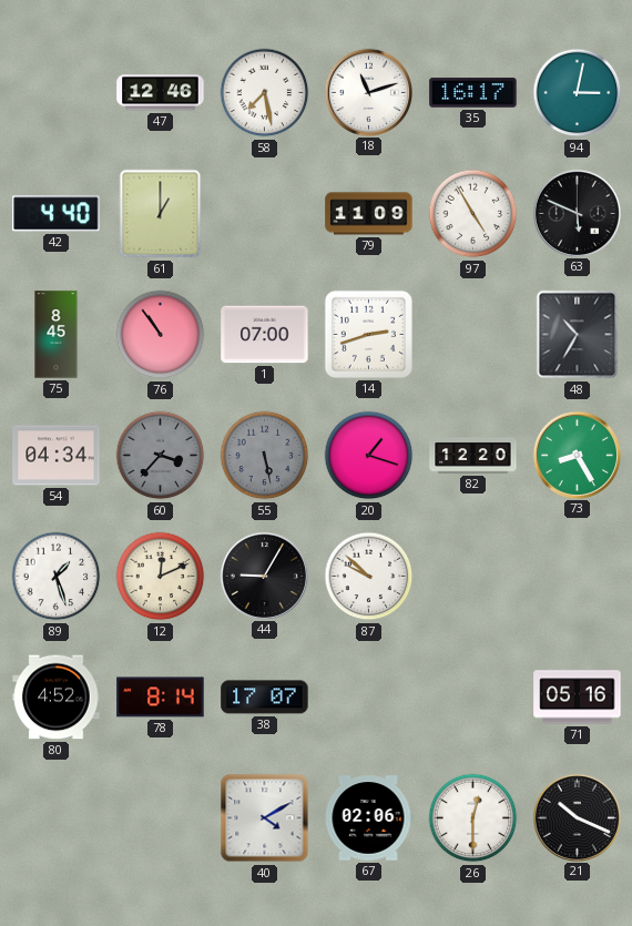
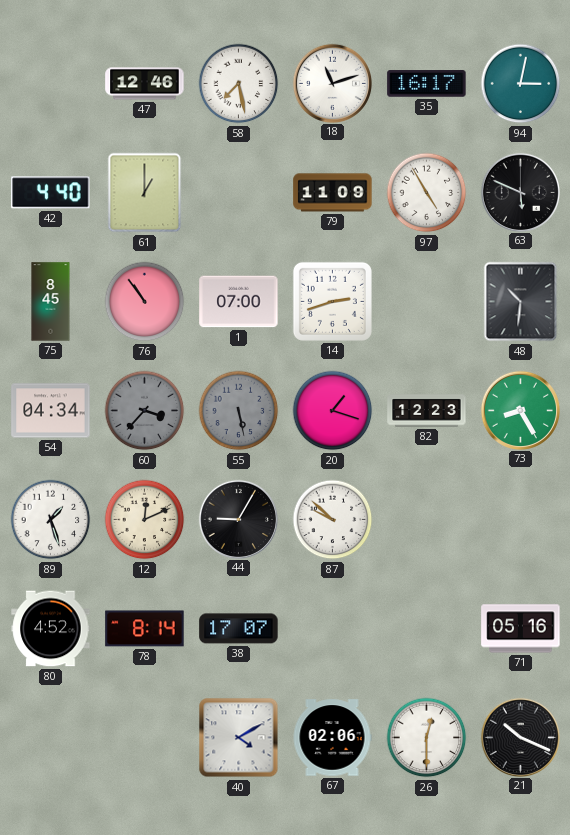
48: 10:35 -> 10:31 (521, 302)
82: 12:20 -> 12:23 (427, 411)
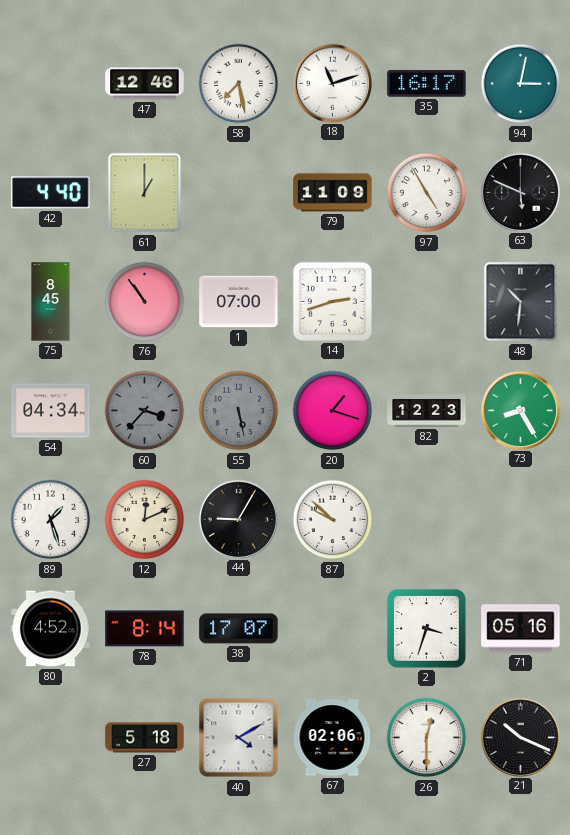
2: none -> 3:33 (427, 629)
27: none -> 5:18 (145, 738)
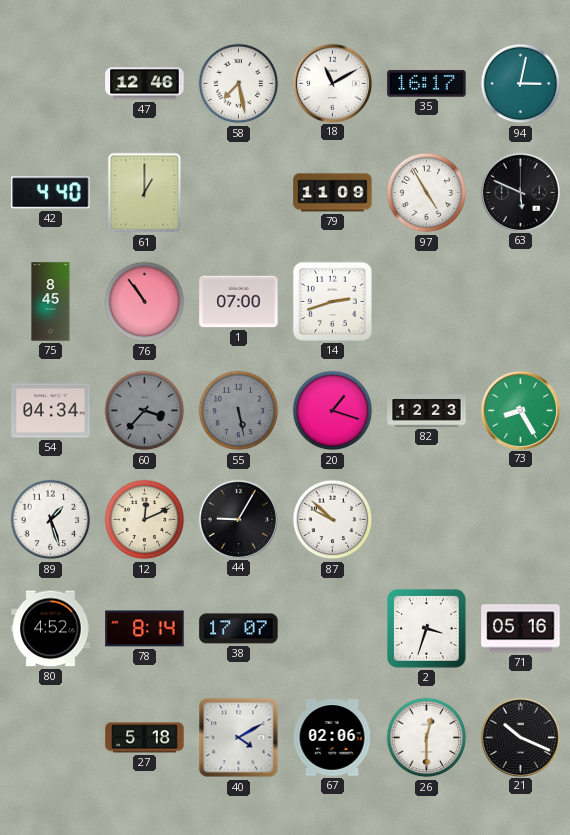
18: 11:12 -> 11:10 (332, 83)
48: 10:31 -> none (521, 302)
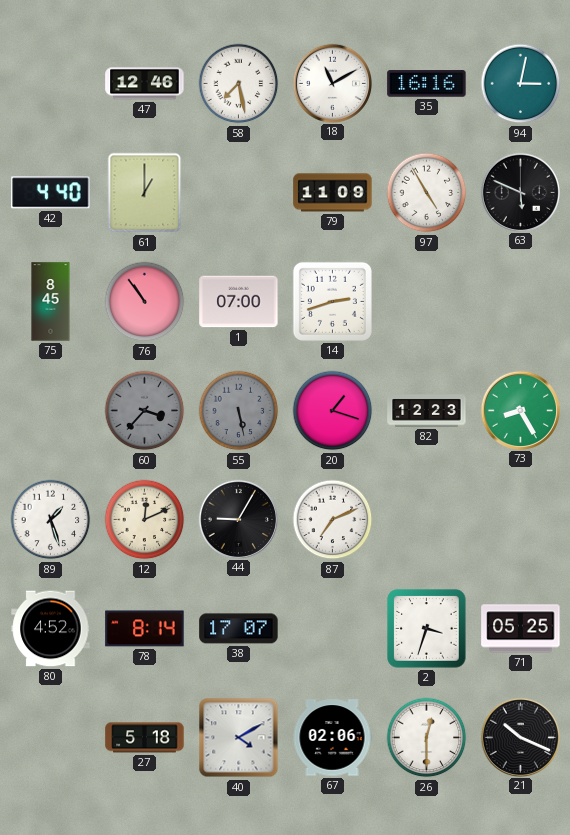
35: 16:17 -> 16:16 (427, 84)
54: 04:34 -> none (51, 411)
87: 9:52 -> 7:11 (333, 520)
71: 05:16 -> 05:25 (521, 629)
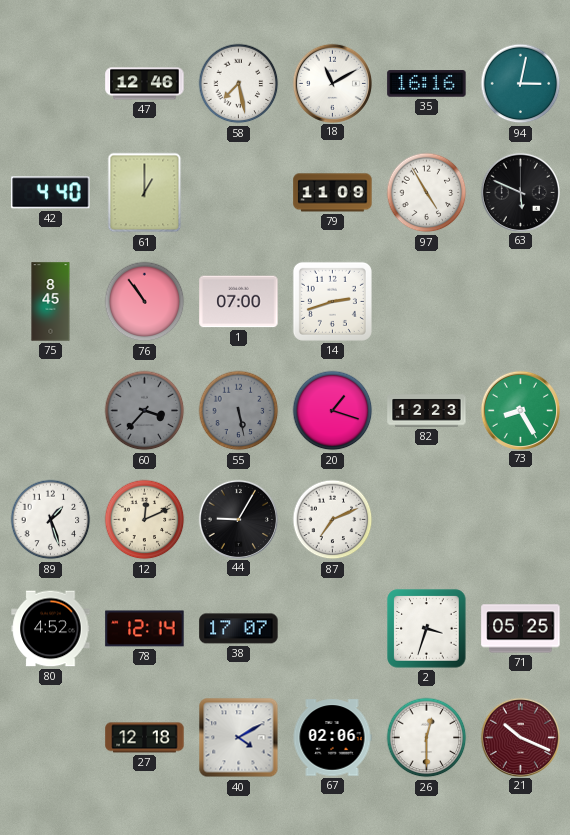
78: 8:14 -> 12:14 (145, 629)
27: 5:18 -> 12:18 (145, 738)
21 dial: black -> burgundy (520, 737)
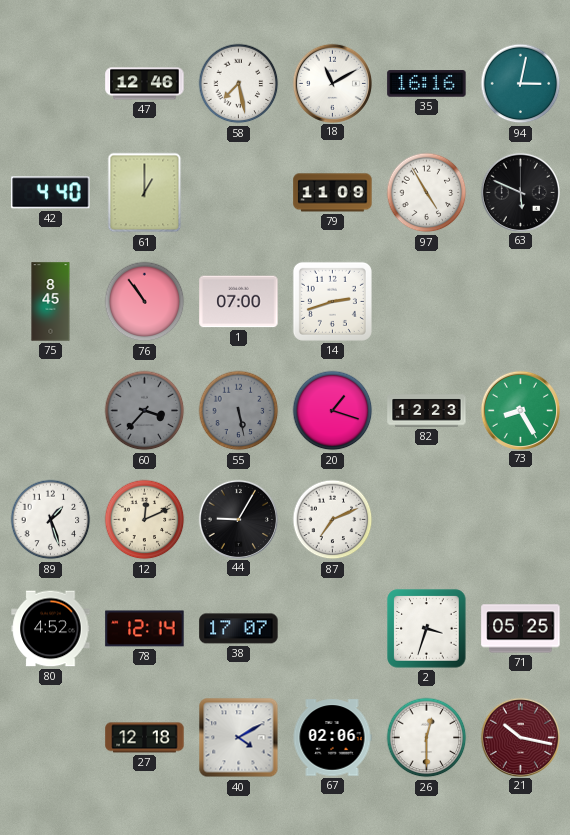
21: 10:19 -> 10:17 (520, 737)
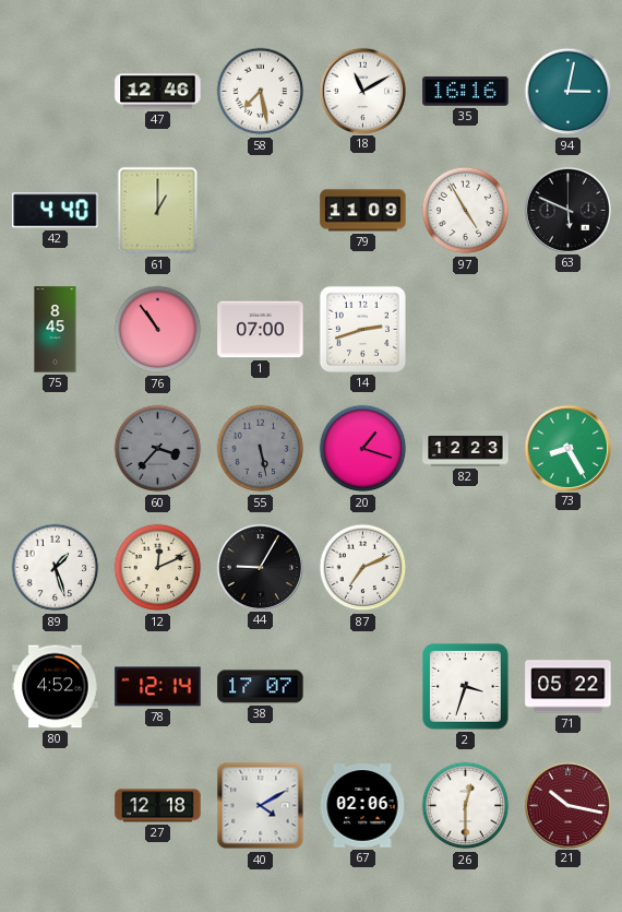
71: 05:25 -> 05:22 (569, 687)
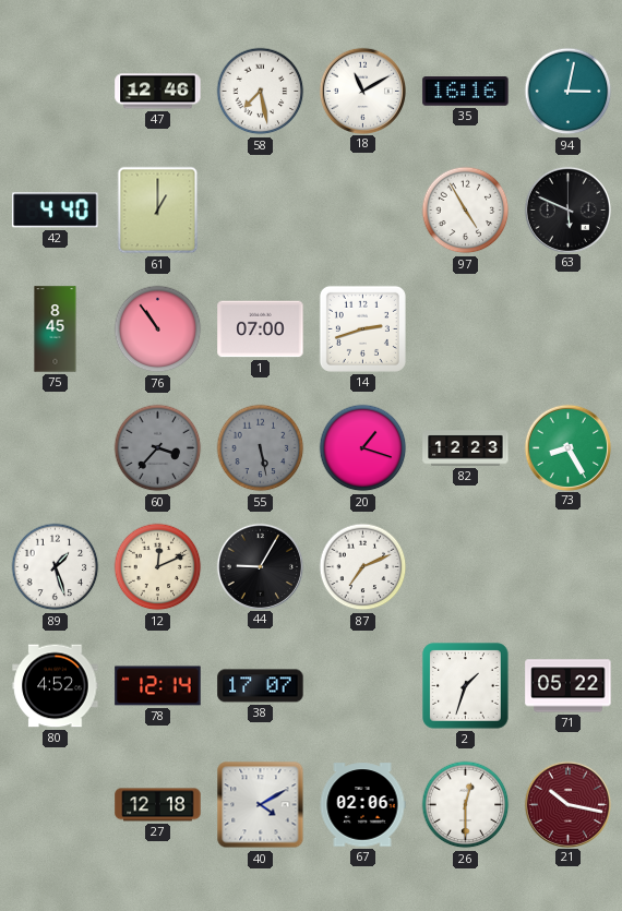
79: 11:09 -> none (363, 211)
2: 3:33 -> 1:33 (466, 686)
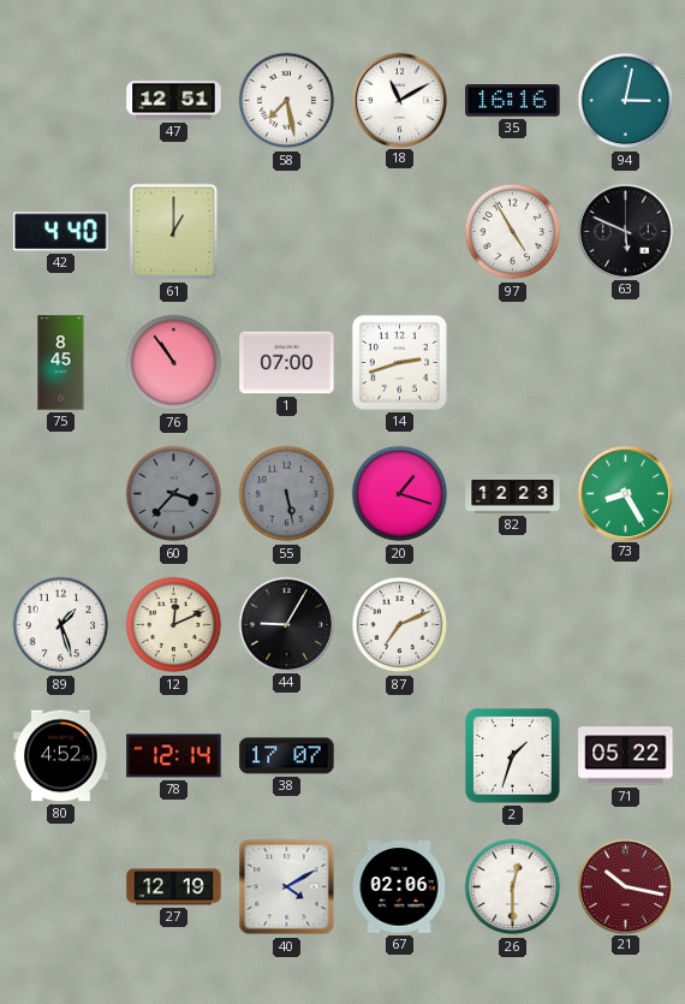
47: 12:46 -> 12:51 (174, 101)
27: 12:18 -> 12:19 (174, 887)
